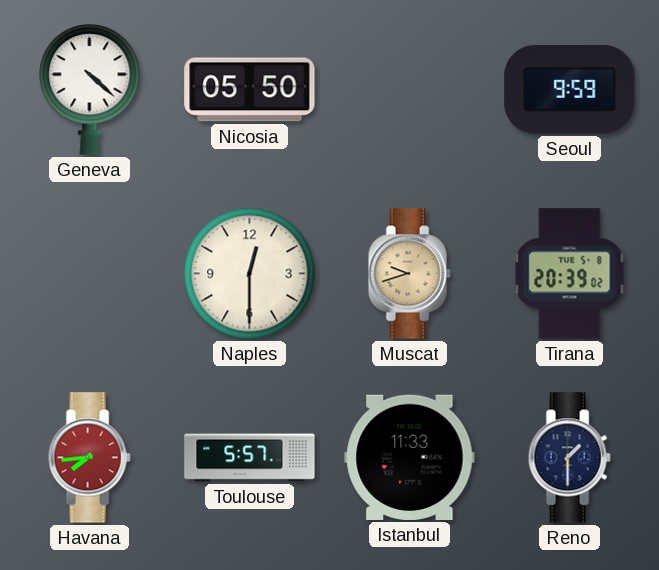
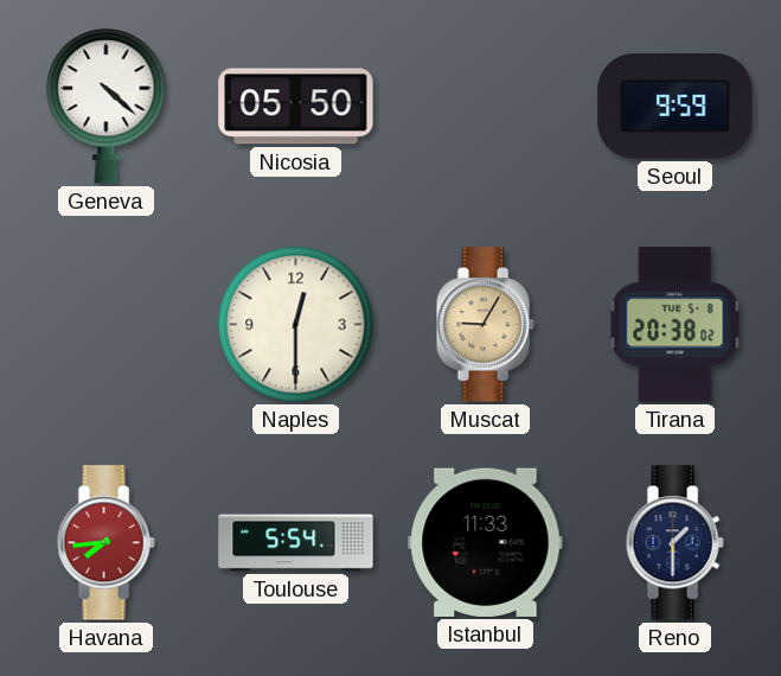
Muscat: 9:42 -> 9:05 (485, 325)
Tirana: 20:39 -> 20:38 (676, 325)
Toulouse: 5:57 -> 5:54 (296, 543)
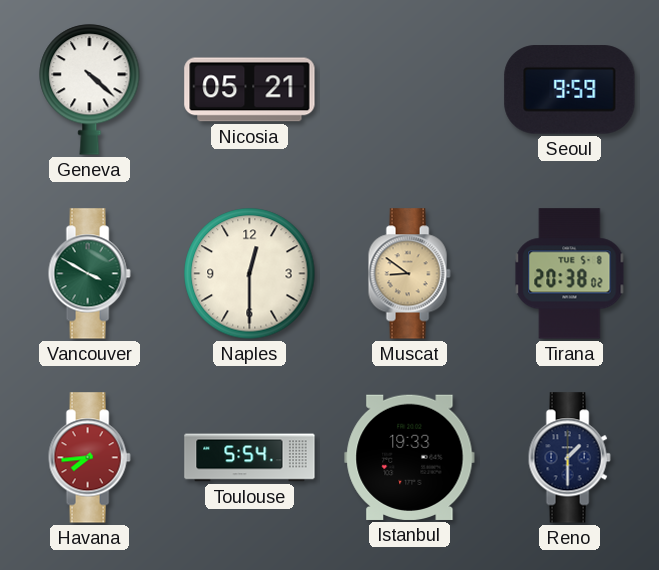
Nicosia: 05:50 -> 05:21 (250, 90)
Vancouver: none -> 3:50 (89, 274)
Muscat: 9:05 -> 8:51 (409, 274)
Istanbul: 11:33 -> 19:33 (410, 457)
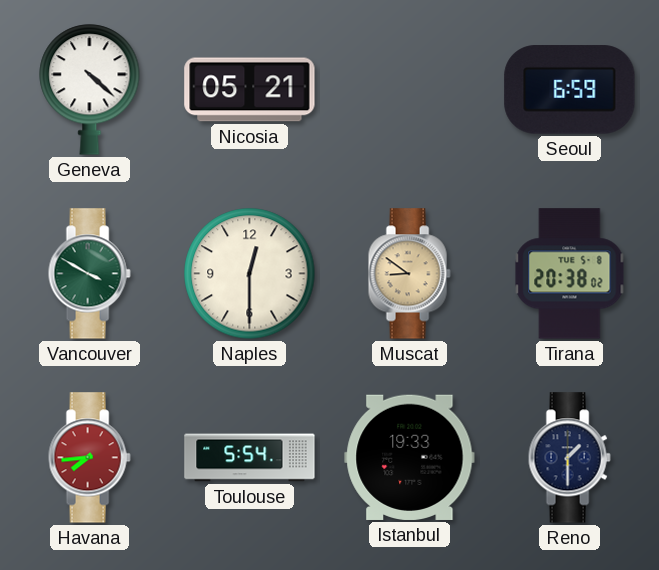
Seoul: 9:59 -> 6:59 (570, 90)
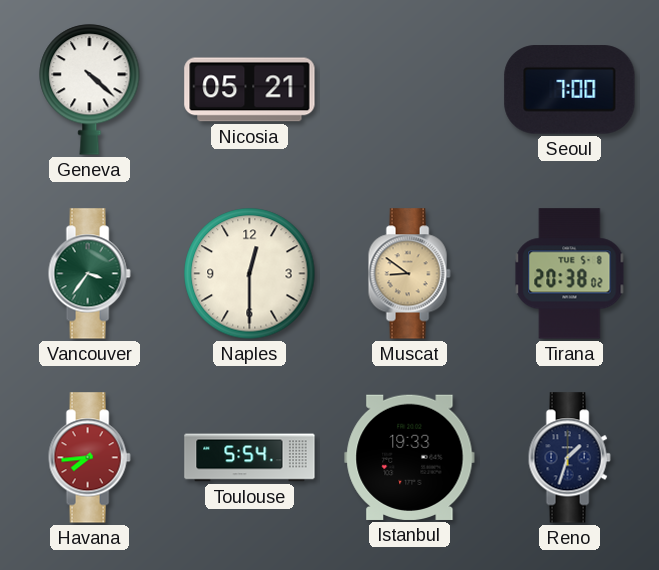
Seoul: 6:59 -> 7:00 (570, 90)
Vancouver: 3:50 -> 3:36 (89, 274)
Reno: 1:30 -> 1:33 (569, 458)
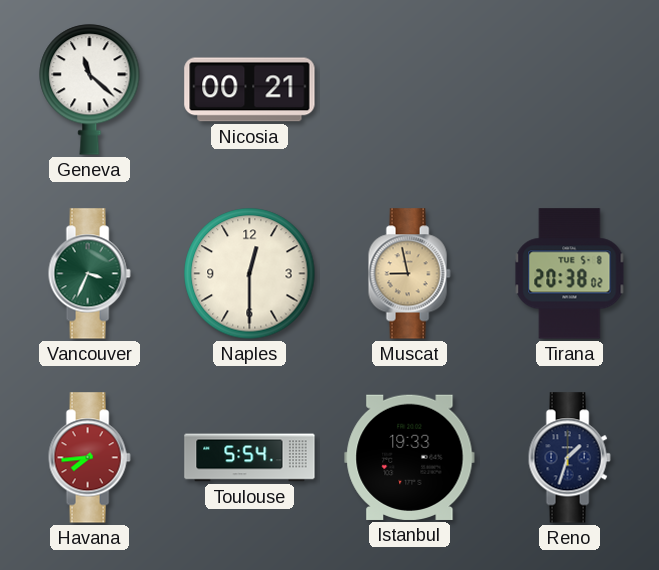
Geneva: 4:22 -> 11:22 (90, 90)
Nicosia: 05:21 -> 00:21 (250, 90)
Seoul: 7:00 -> none (570, 90)
Vancouver: 3:36 -> 3:34 (89, 274)
Muscat: 8:51 -> 8:58 (409, 274)
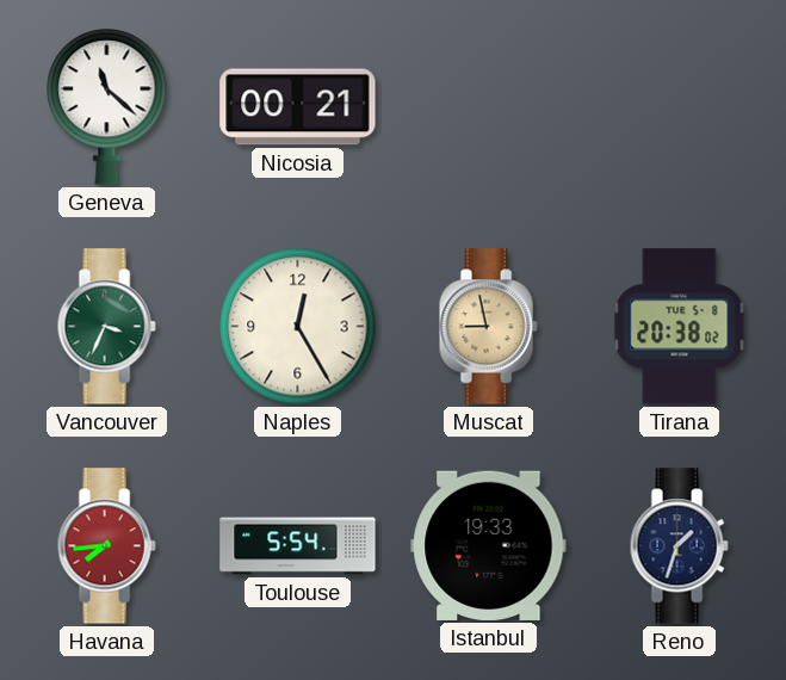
Naples: 12:30 -> 12:25 (298, 327)
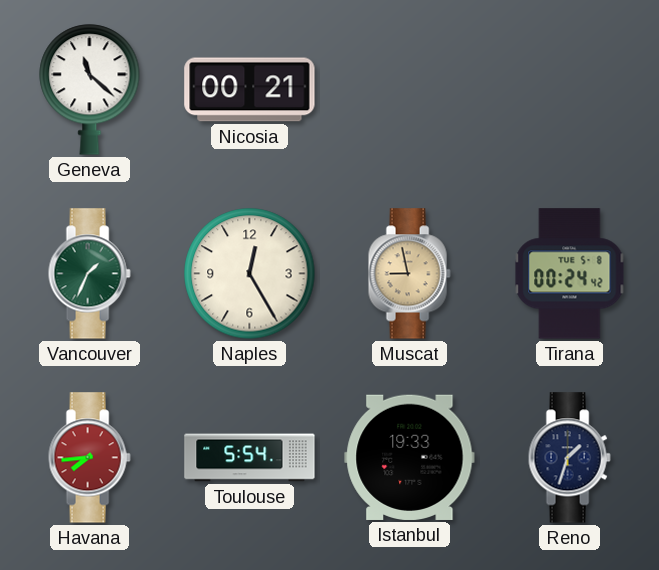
Vancouver: 3:34 -> 1:34 (89, 274)
Tirana: 20:38 -> 00:24 (570, 274)
